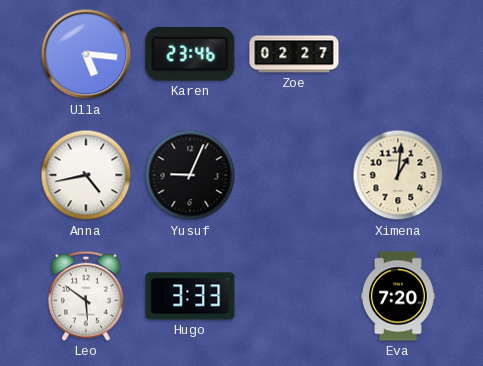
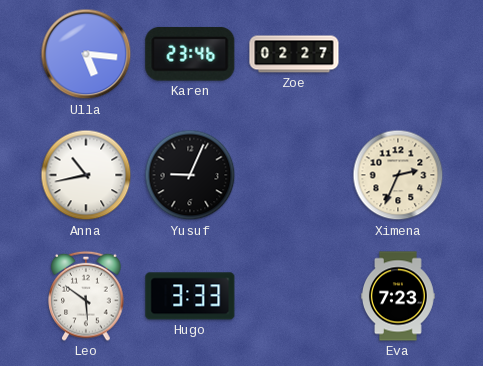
Anna: 4:43 -> 10:43 (86, 175)
Ximena: 1:01 -> 2:34 (398, 175)
Eva: 7:20 -> 7:23 (399, 296)
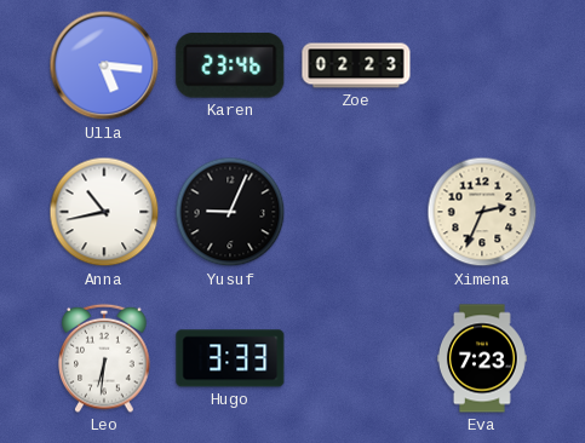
Zoe: 02:27 -> 02:23 (356, 65)
Leo: 5:51 -> 6:31 (104, 358)
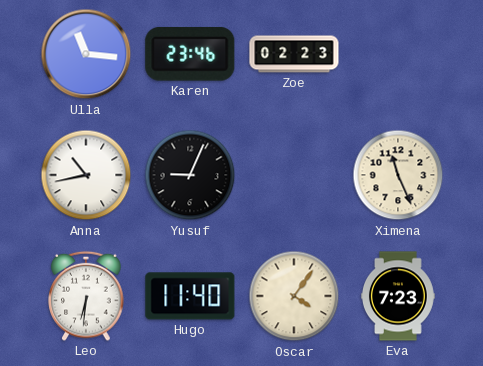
Ulla: 5:16 -> 11:16 (86, 54)
Ximena: 2:34 -> 11:26 (398, 175)
Hugo: 3:33 -> 11:40 (190, 296)
Oscar: none -> 4:06 (294, 296)
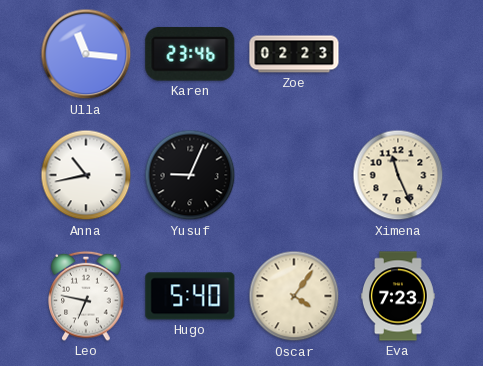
Leo: 6:31 -> 6:47 (86, 296)
Hugo: 11:40 -> 5:40 (190, 296)
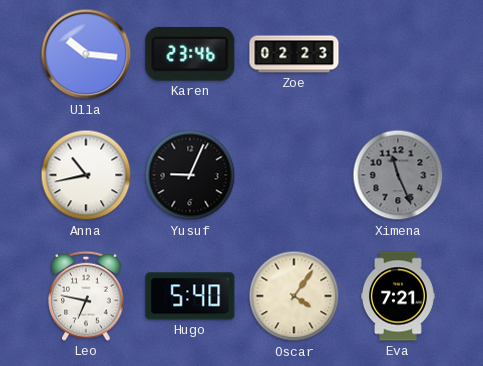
Ulla: 11:16 -> 10:16 (86, 54)
Ximena dial: cream -> grey (398, 175)
Eva: 7:23 -> 7:21 (399, 296)
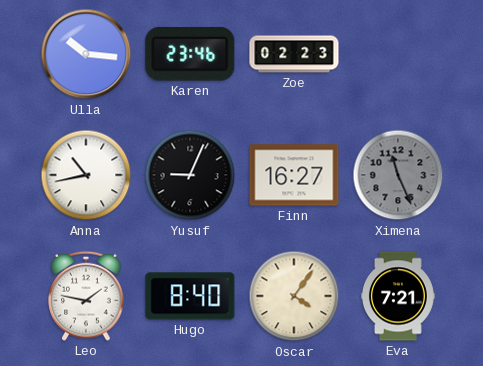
Finn: none -> 16:27 (294, 175)
Leo: 6:47 -> 1:47 (86, 296)
Hugo: 5:40 -> 8:40 (190, 296)
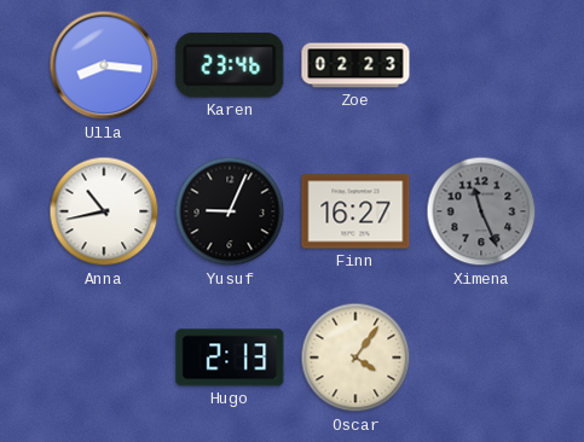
Ulla: 10:16 -> 8:16 (104, 65)
Leo: 1:47 -> none (86, 296)
Hugo: 8:40 -> 2:13 (230, 357)
Eva: 7:21 -> none (399, 296)
